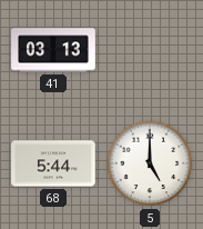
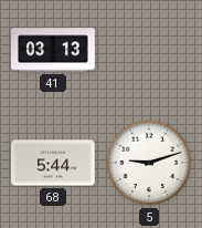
5: 5:00 -> 9:12 (149, 163)
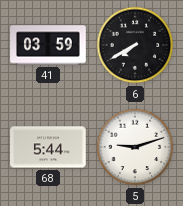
41: 03:13 -> 03:59 (48, 45)
6: none -> 7:40 (135, 45)
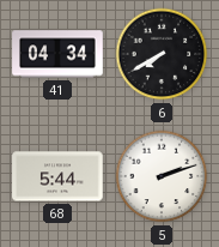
41: 03:59 -> 04:34 (57, 54)
5: 9:12 -> 2:12 (162, 176)
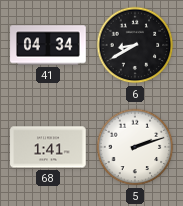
6: 7:40 -> 8:40 (135, 45)
68: 5:44 -> 1:41 (48, 147)
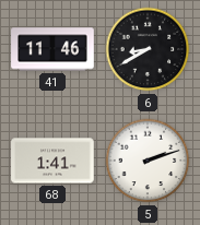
41: 04:34 -> 11:46 (52, 49)
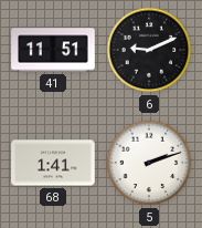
41: 11:46 -> 11:51 (53, 50)
6: 8:40 -> 9:11 (149, 50)
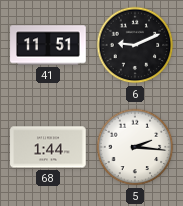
68: 1:41 -> 1:44 (48, 147)
5: 2:12 -> 2:16 (135, 147)
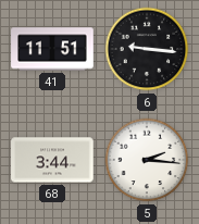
6: 9:11 -> 9:16 (147, 49)
68: 1:44 -> 3:44 (52, 160)
